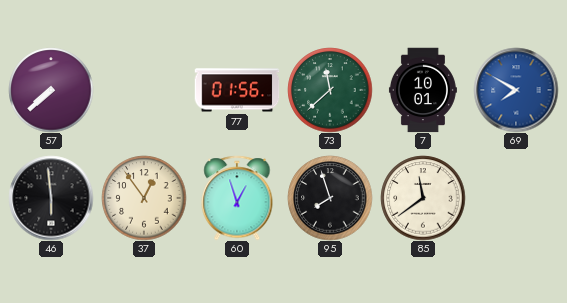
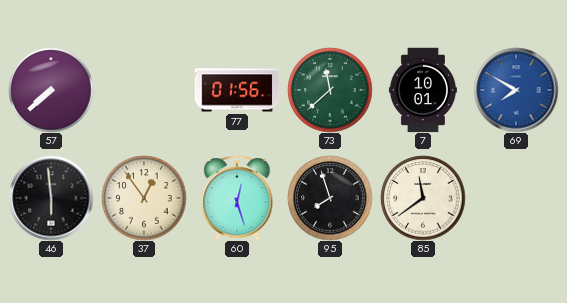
60: 12:57 -> 12:27 (237, 198)
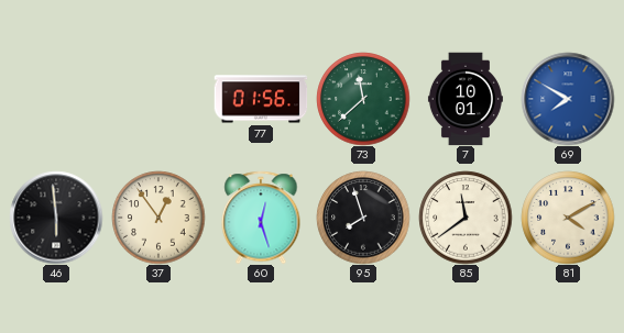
57: 7:38 -> none (51, 90)
81: none -> 4:10 (568, 218)
